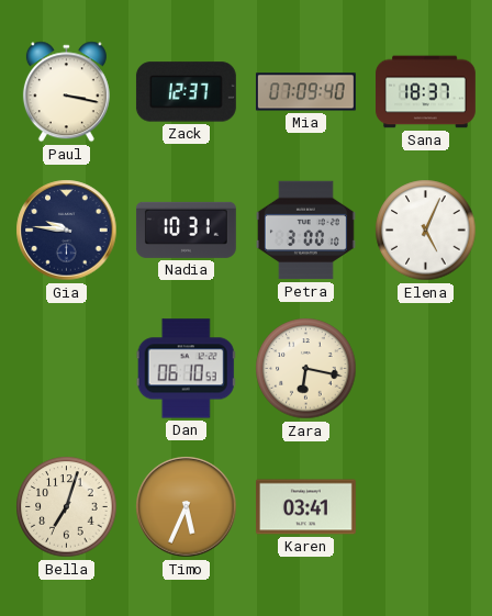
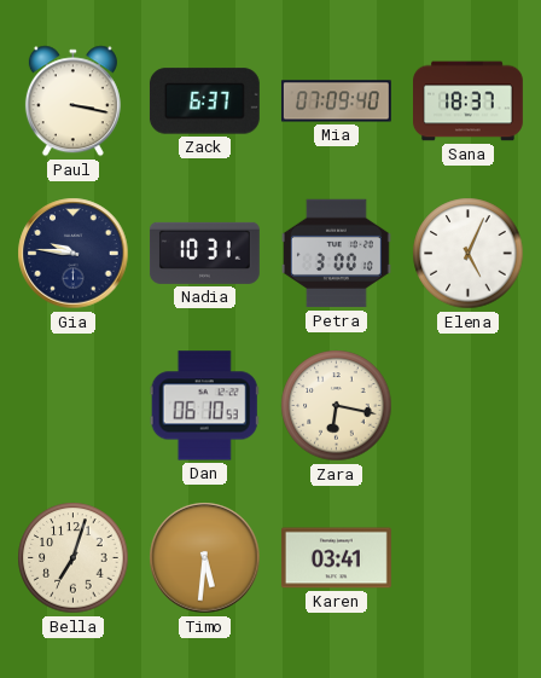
Zack: 12:37 -> 6:37 (204, 102)
Timo: 5:34 -> 5:31 (205, 558)
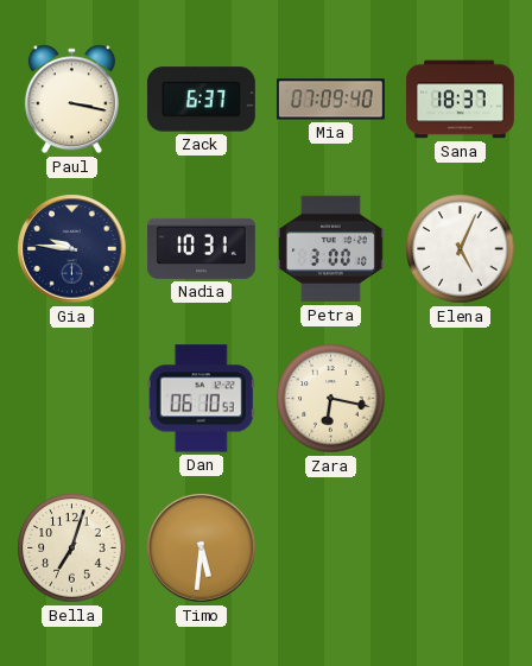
Karen: 03:41 -> none (336, 558)
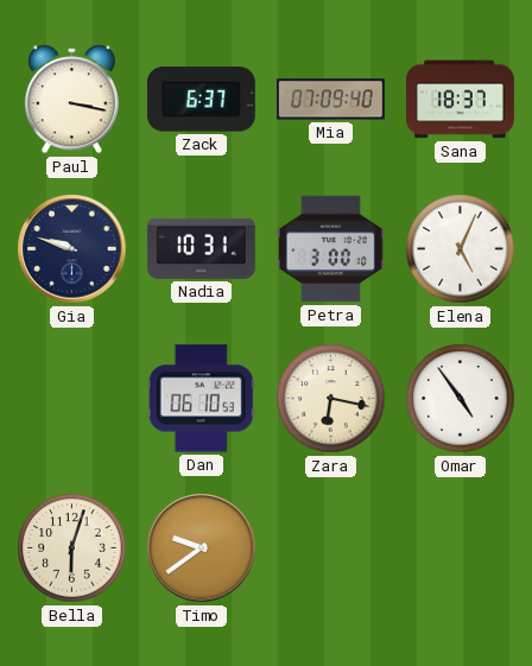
Gia: 9:46 -> 9:48 (72, 249)
Omar: none -> 4:54 (461, 399)
Bella: 7:03 -> 6:03 (72, 548)
Timo: 5:31 -> 9:39 (202, 548)
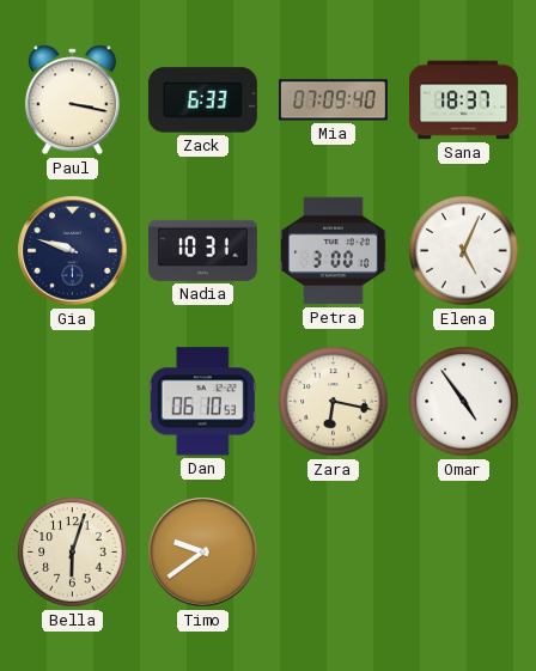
Zack: 6:37 -> 6:33 (202, 100)
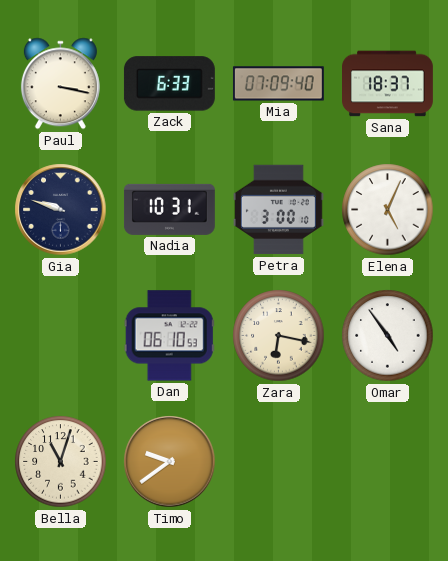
Bella: 6:03 -> 11:03 (61, 462)
